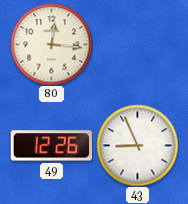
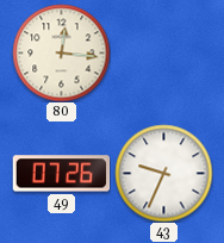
49: 12:26 -> 07:26 (61, 174)
43: 8:56 -> 9:34 (163, 173)
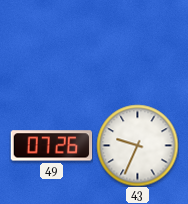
80: 12:16 -> none (61, 52)
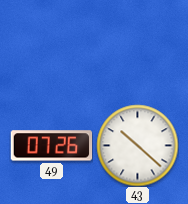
43: 9:34 -> 10:22 (137, 145)
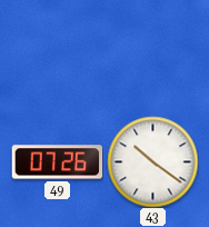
43: 10:22 -> 10:21 (152, 161)
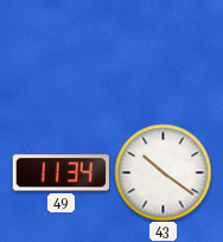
49: 07:26 -> 11:34 (60, 173)
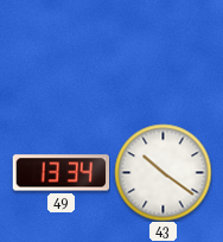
49: 11:34 -> 13:34 (60, 173)
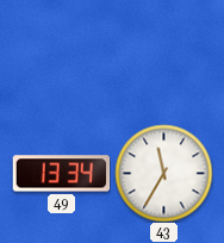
43: 10:21 -> 11:35 (163, 173)
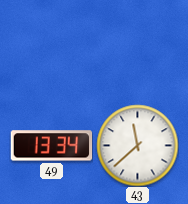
43: 11:35 -> 11:38 (137, 145)
